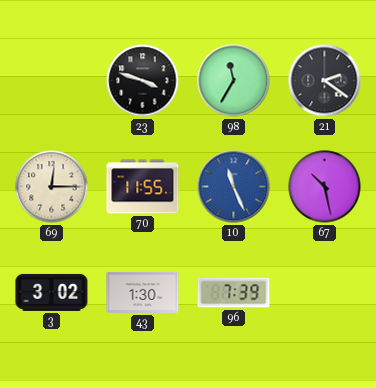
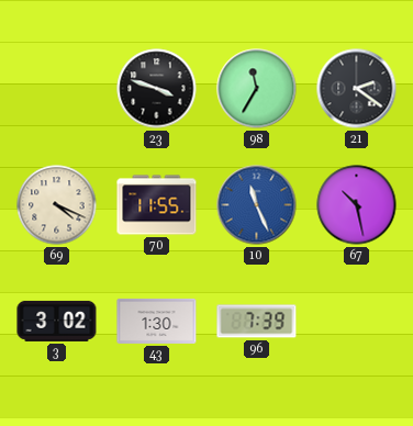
69: 12:15 -> 4:19 (57, 205)
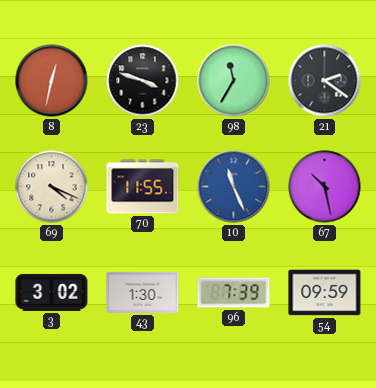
8: none -> 12:32 (52, 81)
54: none -> 09:59 (325, 293)
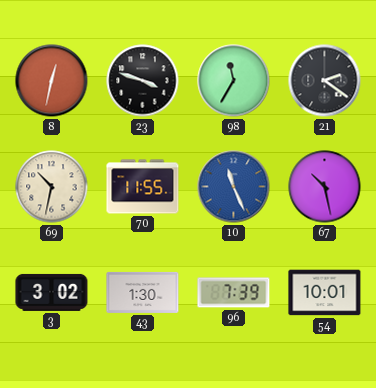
69: 4:19 -> 10:32 (52, 187)
54: 09:59 -> 10:01 (325, 293)
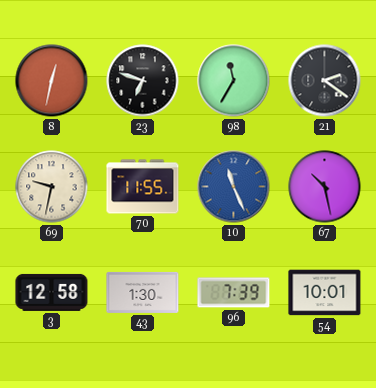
23: 3:48 -> 6:48 (143, 81)
69: 10:32 -> 9:32 (52, 187)
3: 3:02 -> 12:58 (52, 292)
